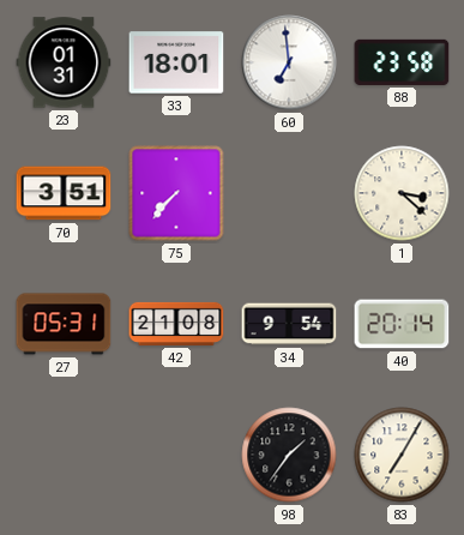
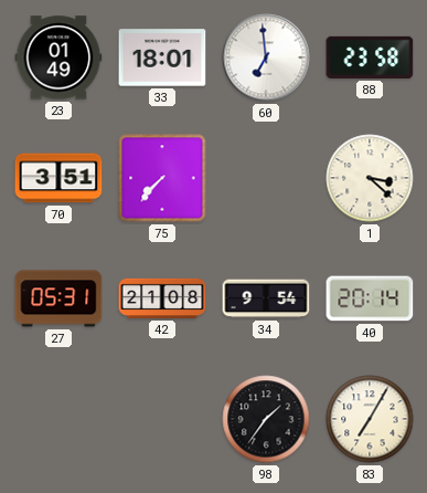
23: 01:31 -> 01:49 (58, 57)
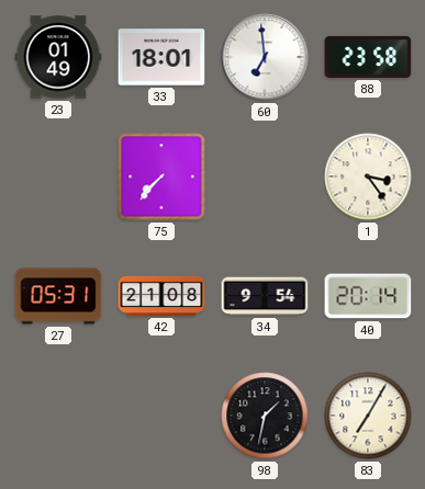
70: 3:51 -> none (58, 178)
1: 3:22 -> 3:24 (368, 177)
98: 1:36 -> 1:32 (265, 416)
